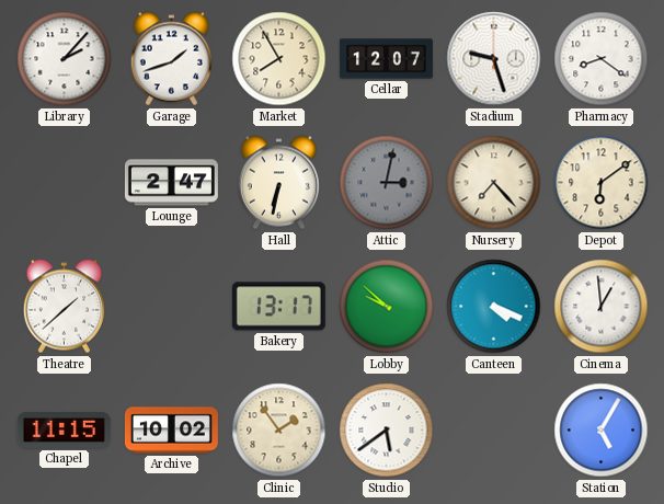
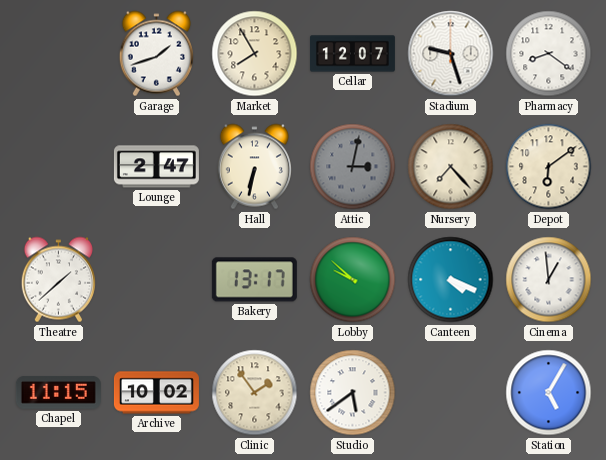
Library: 2:07 -> none (65, 59)
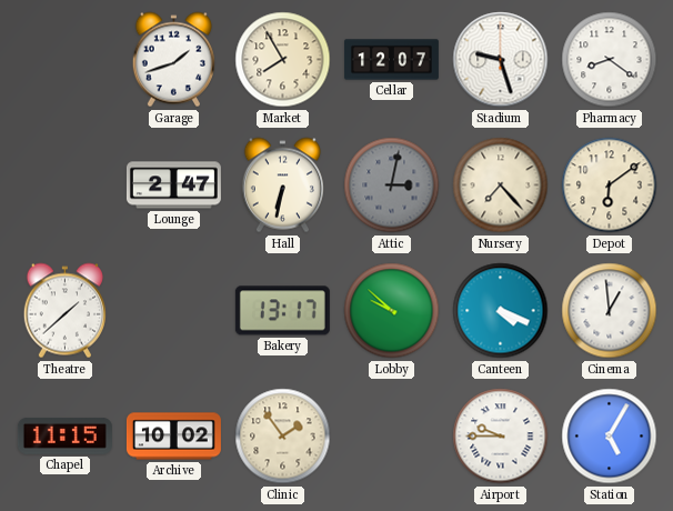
Studio: 5:39 -> none (353, 393)
Airport: none -> 9:45 (501, 437)
